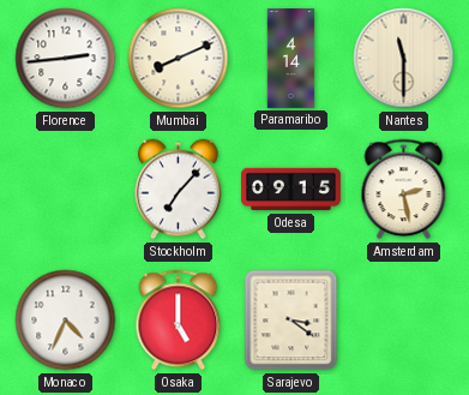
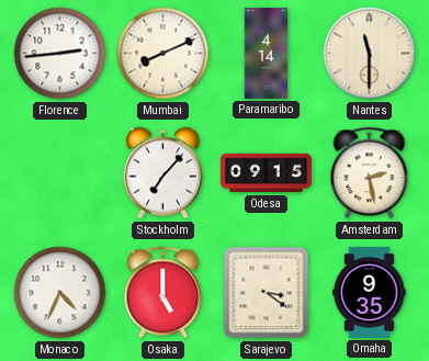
Omaha: none -> 9:35 (369, 292)
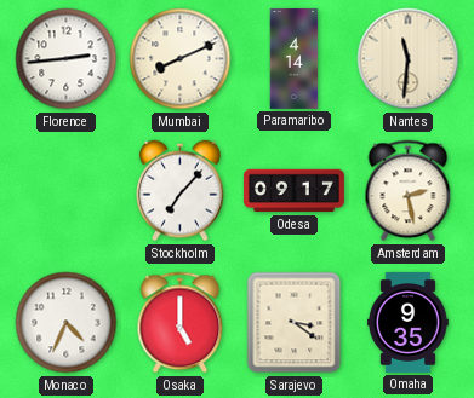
Nantes: 11:30 -> 11:31 (409, 59)
Odesa: 09:15 -> 09:17 (293, 191)
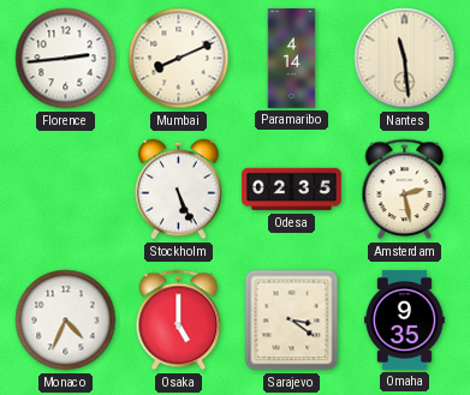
Nantes: 11:31 -> 11:29 (405, 59)
Stockholm: 7:07 -> 5:26 (179, 190)
Odesa: 09:17 -> 02:35 (291, 190)
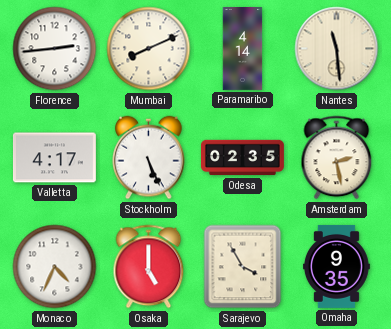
Valletta: none -> 4:17 (54, 158)
Sarajevo: 3:21 -> 3:55 (243, 267)
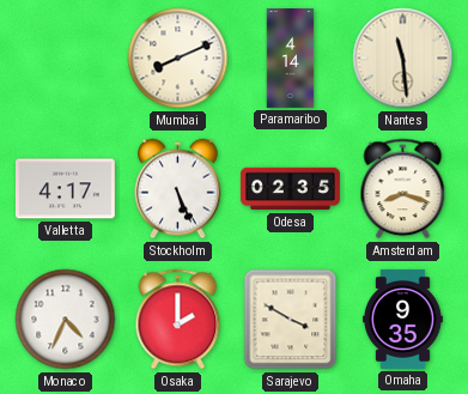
Florence: 2:44 -> none (55, 49)
Amsterdam: 2:28 -> 8:18 (403, 189)
Osaka: 5:00 -> 2:00 (178, 320)
Sarajevo: 3:55 -> 3:50 (291, 320)
